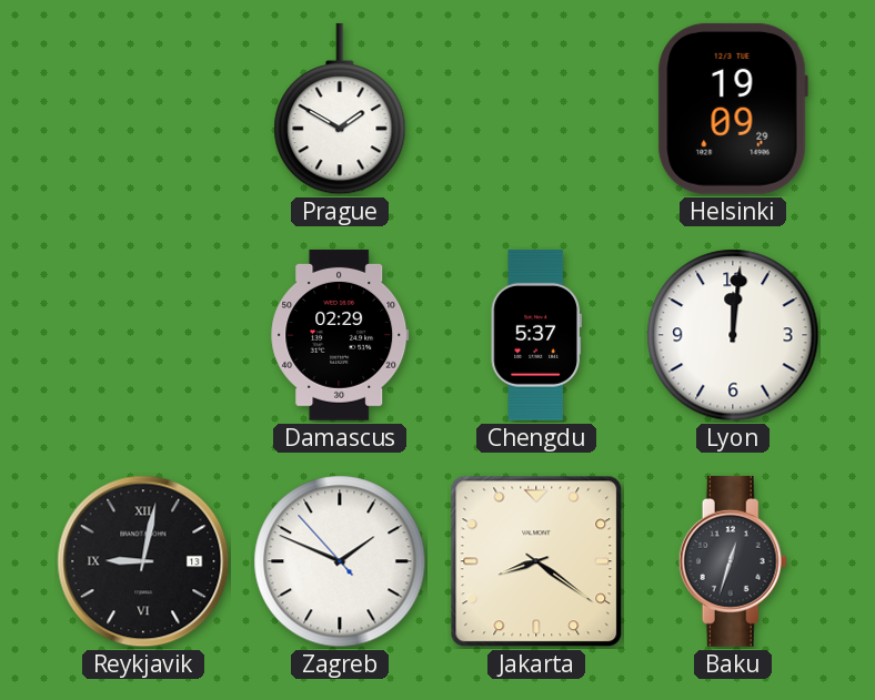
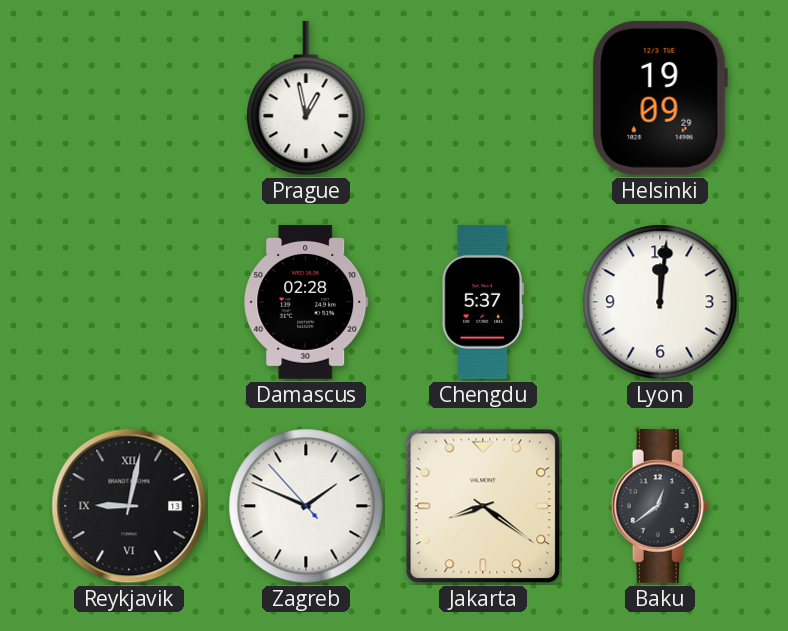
Prague: 1:50 -> 12:58 (306, 98)
Damascus: 02:29 -> 02:28 (306, 302)
Baku: 12:33 -> 12:39 (660, 506)
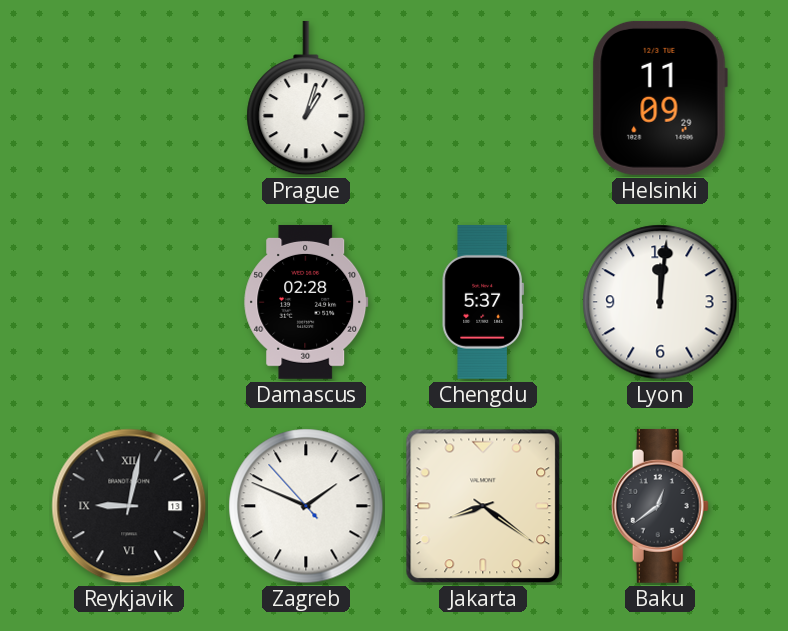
Prague: 12:58 -> 1:03 (306, 98)
Helsinki: 19:09 -> 11:09 (660, 98)
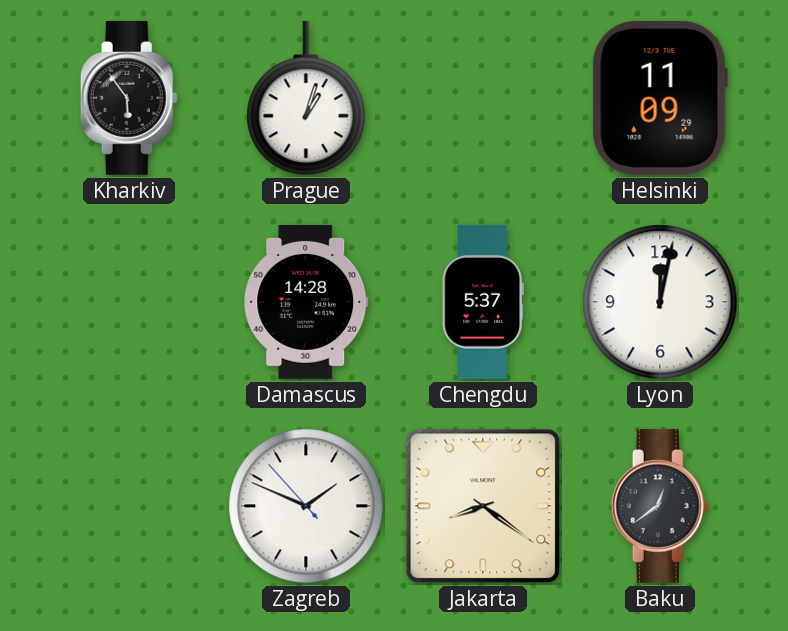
Kharkiv: none -> 5:54 (129, 98)
Damascus: 02:28 -> 14:28 (306, 302)
Lyon: 12:01 -> 12:02 (660, 302)
Reykjavik: 9:02 -> none (129, 506)
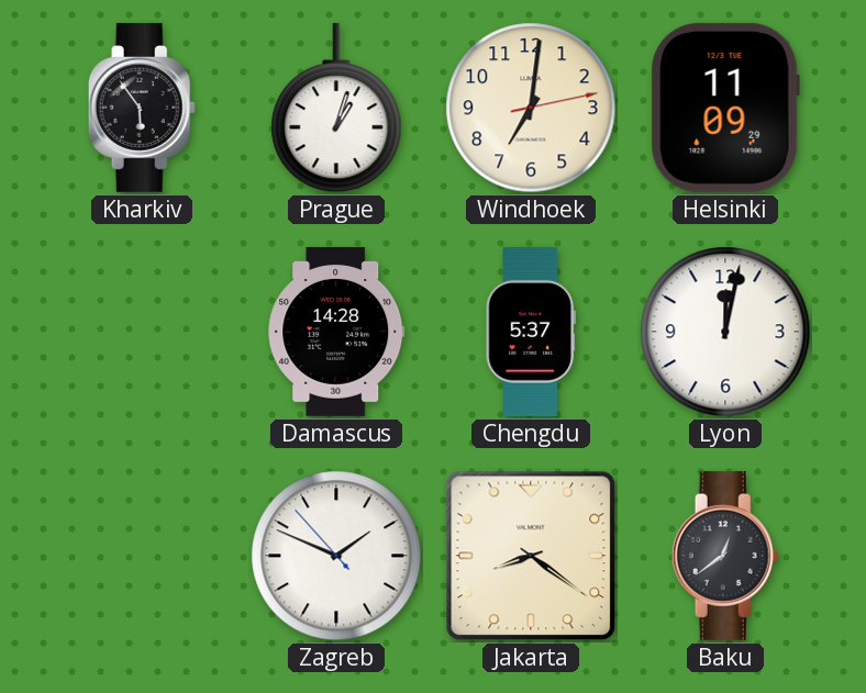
Windhoek: none -> 7:01 (531, 108)
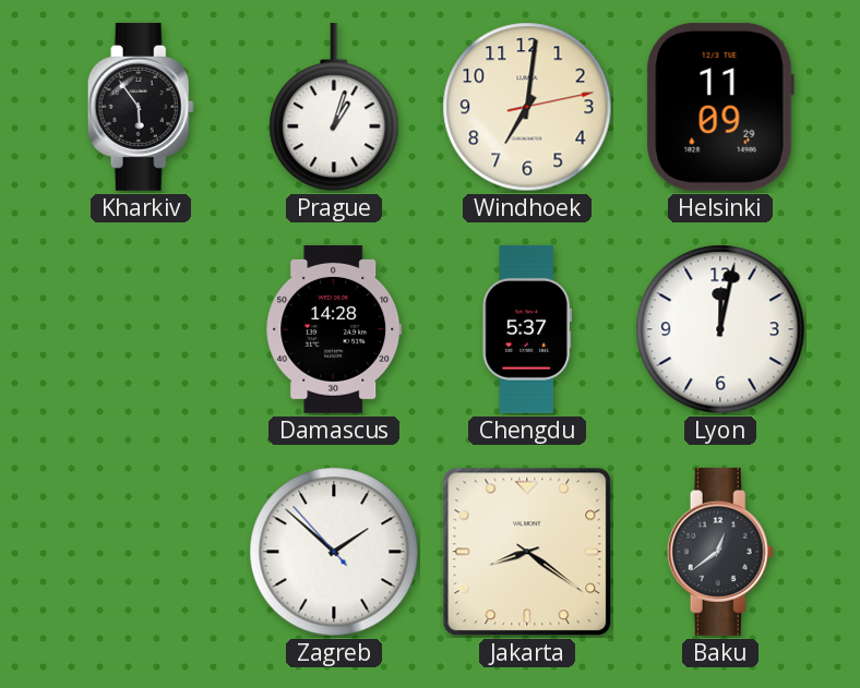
Zagreb: 1:48 -> 1:51 (334, 552)
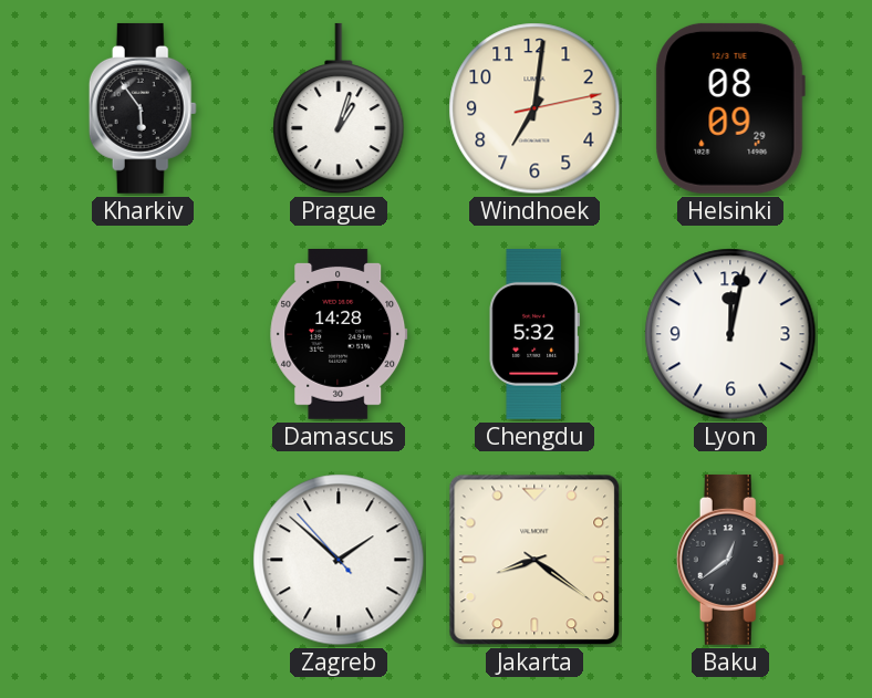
Helsinki: 11:09 -> 08:09 (730, 108)
Chengdu: 5:37 -> 5:32 (534, 334)
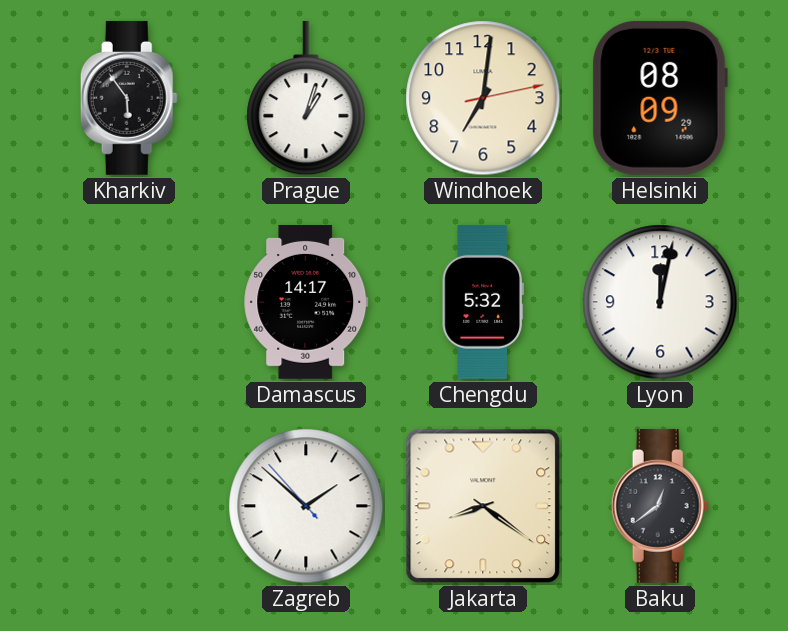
Damascus: 14:28 -> 14:17 (306, 302)
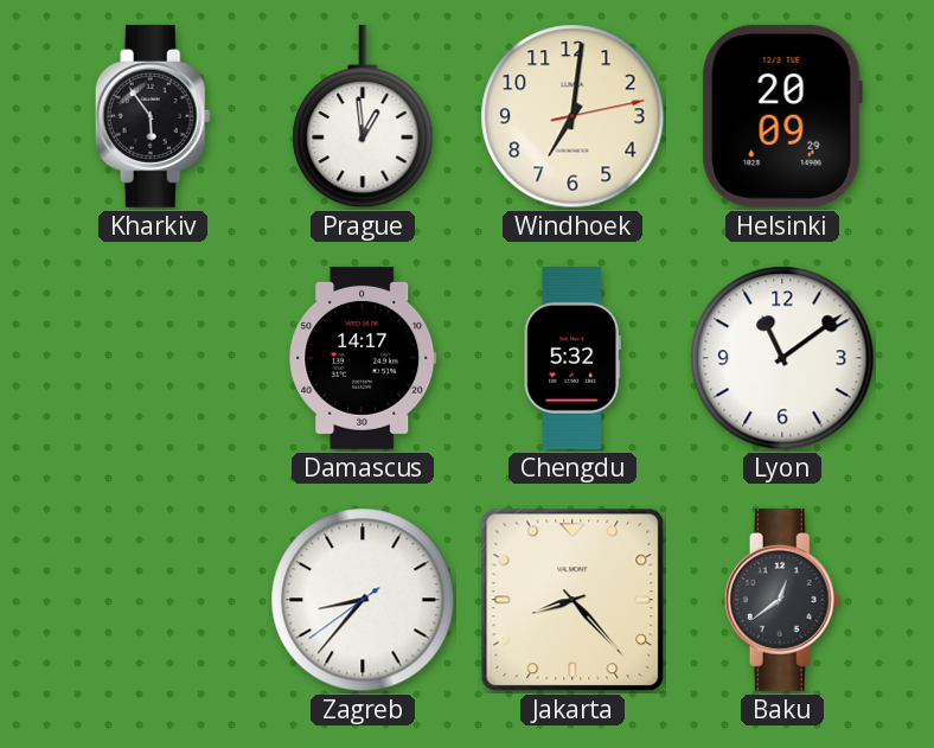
Prague: 1:03 -> 12:59 (363, 116)
Helsinki: 08:09 -> 20:09 (782, 116)
Lyon: 12:02 -> 11:09 (782, 358)
Zagreb: 1:51 -> 8:36 (363, 600)
Jakarta: 8:21 -> 8:23 (572, 600)
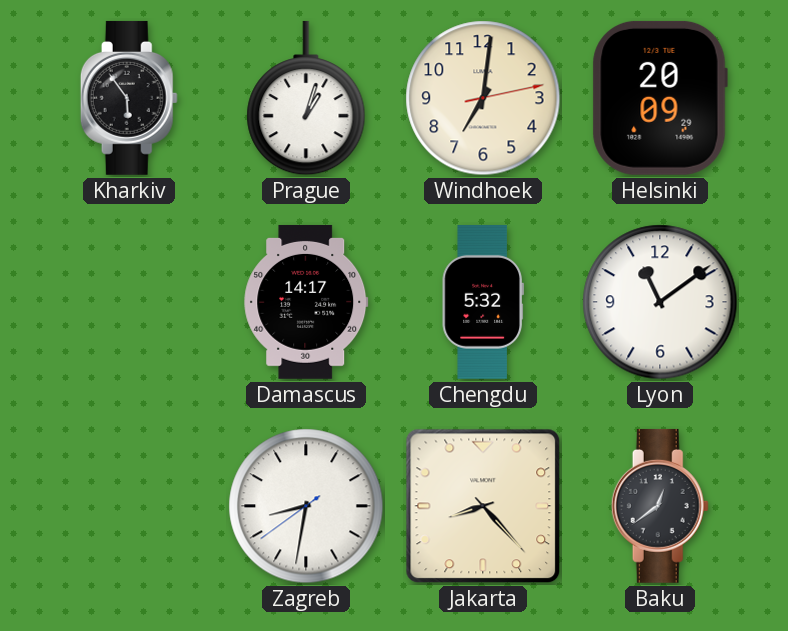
Prague: 12:59 -> 1:03 (306, 98)
Zagreb: 8:36 -> 8:31 (306, 506)
